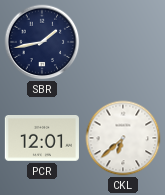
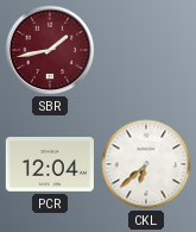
SBR dial: navy -> burgundy (50, 50)
PCR: 12:01 -> 12:04 (50, 165)
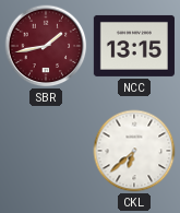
NCC: none -> 13:15 (134, 46)
PCR: 12:04 -> none (50, 165)
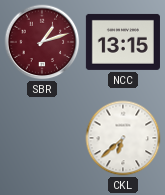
SBR: 1:43 -> 1:12 (42, 42)
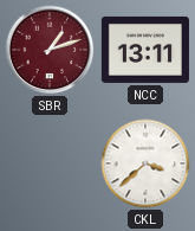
NCC: 13:15 -> 13:11 (145, 50)
CKL: 6:38 -> 3:38 (145, 163)
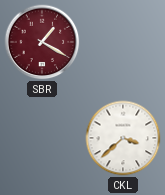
SBR: 1:12 -> 1:20 (42, 42)
NCC: 13:11 -> none (145, 50)
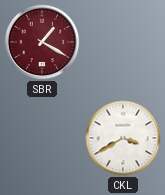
CKL: 3:38 -> 3:40 (123, 138)
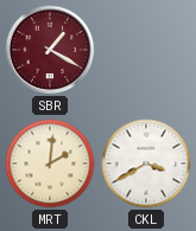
MRT: none -> 2:01 (50, 163)
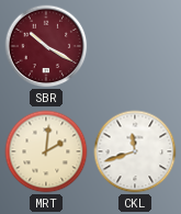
SBR: 1:20 -> 10:20 (46, 46)
CKL: 3:40 -> 11:42 (135, 151)
